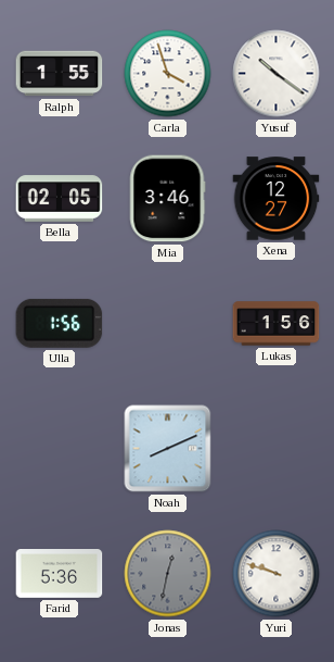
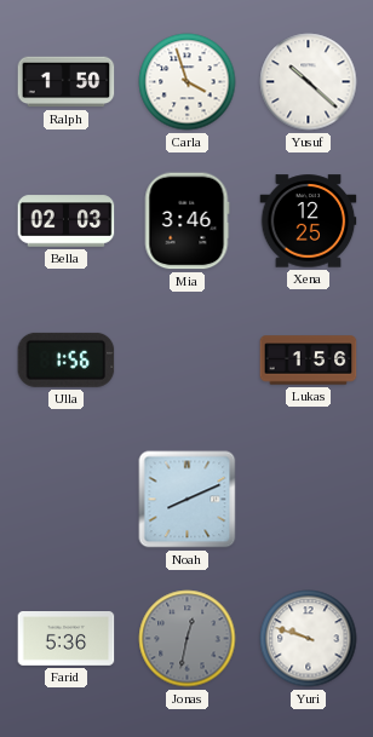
Ralph: 1:55 -> 1:50 (67, 82)
Yusuf: 10:21 -> 10:22 (309, 82)
Bella: 02:05 -> 02:03 (67, 221)
Xena: 12:27 -> 12:25 (309, 221)
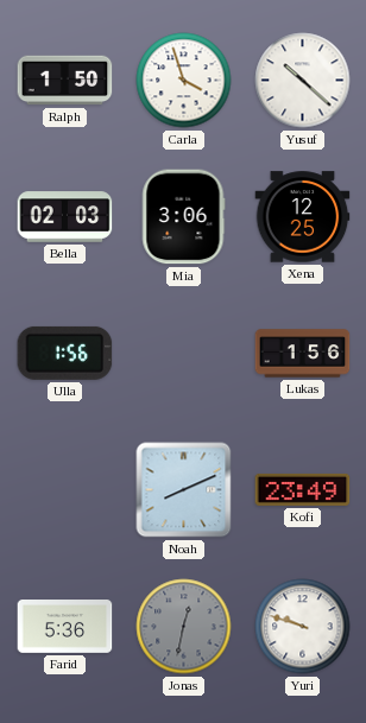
Mia: 3:46 -> 3:06 (183, 217)
Kofi: none -> 23:49 (303, 489)
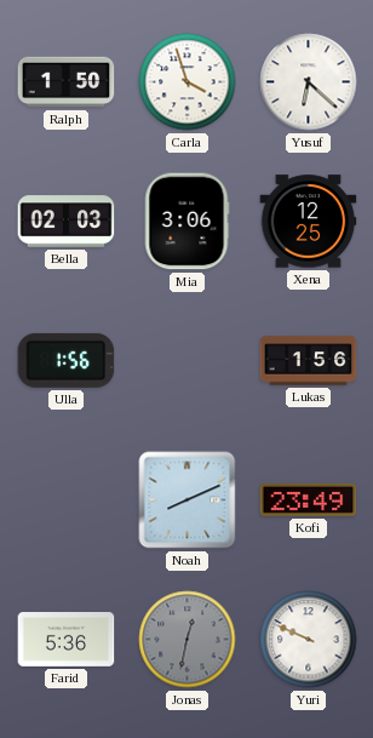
Yusuf: 10:22 -> 6:22 (309, 82)
Yuri: 9:48 -> 9:49 (309, 640)
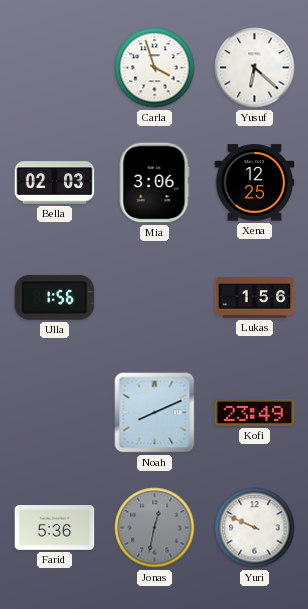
Ralph: 1:50 -> none (67, 82)
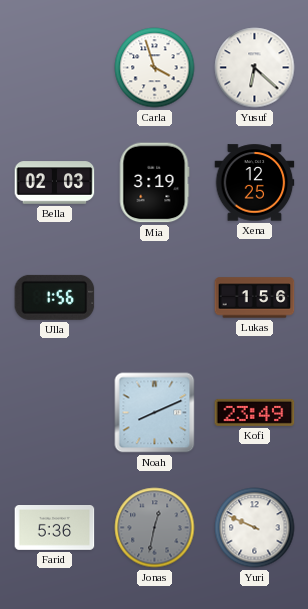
Mia: 3:06 -> 3:19 (154, 183)
